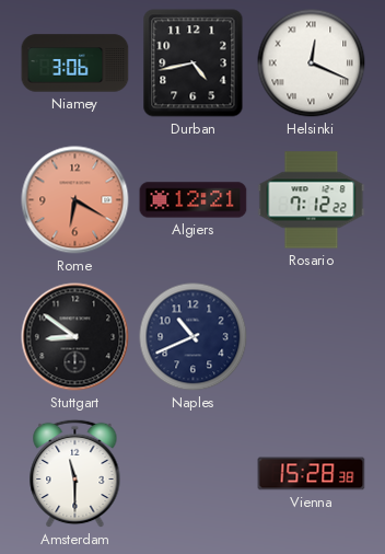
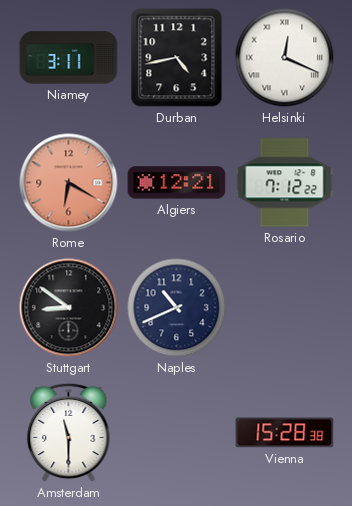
Niamey: 3:06 -> 3:11 (69, 58)
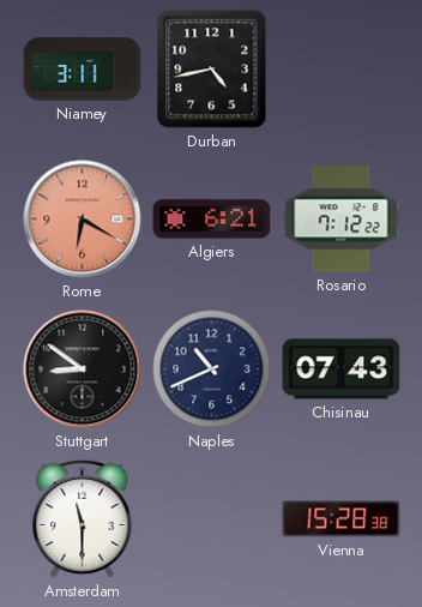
Helsinki: 12:19 -> none (285, 58)
Algiers: 12:21 -> 6:21 (212, 220)
Chisinau: none -> 07:43 (342, 369)
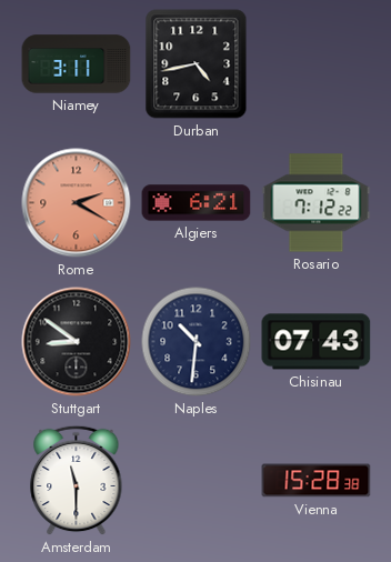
Rome: 6:20 -> 2:20 (77, 203)
Naples: 10:41 -> 10:31 (197, 342)
